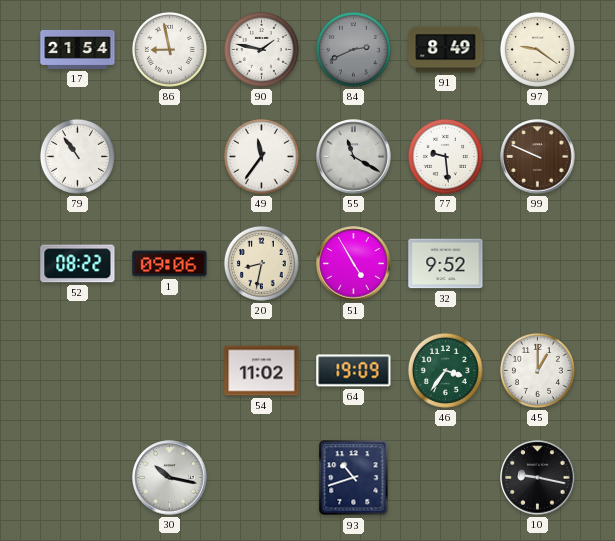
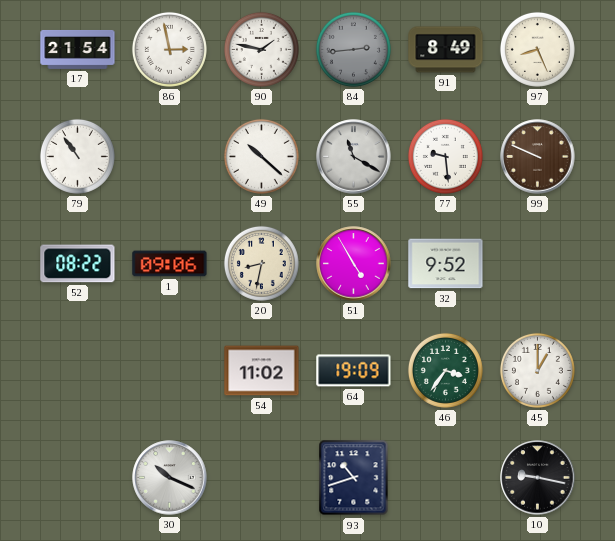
86: 8:58 -> 2:58 (169, 49)
84: 2:41 -> 2:44 (353, 49)
97: 9:21 -> 8:26 (537, 49)
49: 11:36 -> 10:22 (261, 156)
30: 10:17 -> 10:19 (170, 478)
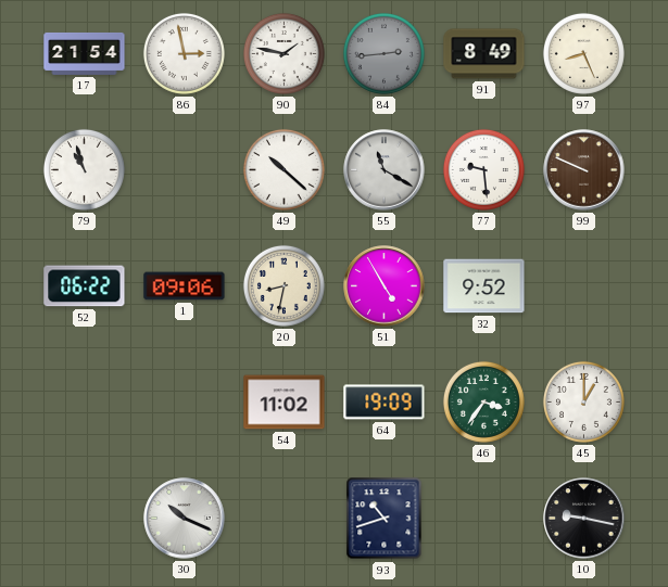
79: 10:54 -> 10:57 (84, 169)
52: 08:22 -> 06:22 (85, 286)
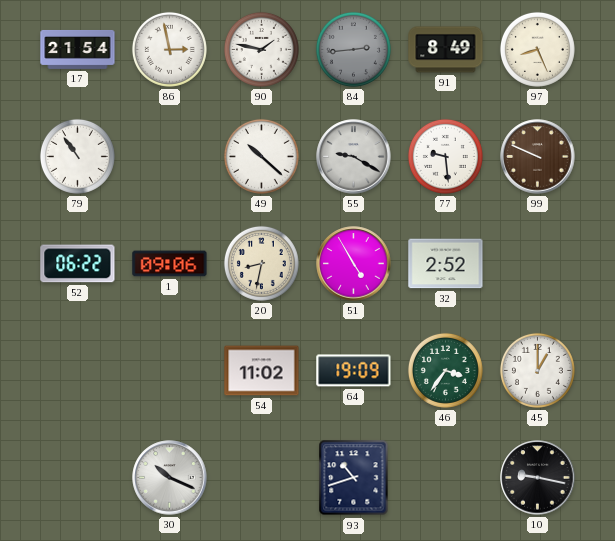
79: 10:57 -> 10:54 (77, 156)
55: 11:20 -> 9:20 (354, 157)
32: 9:52 -> 2:52 (446, 264)
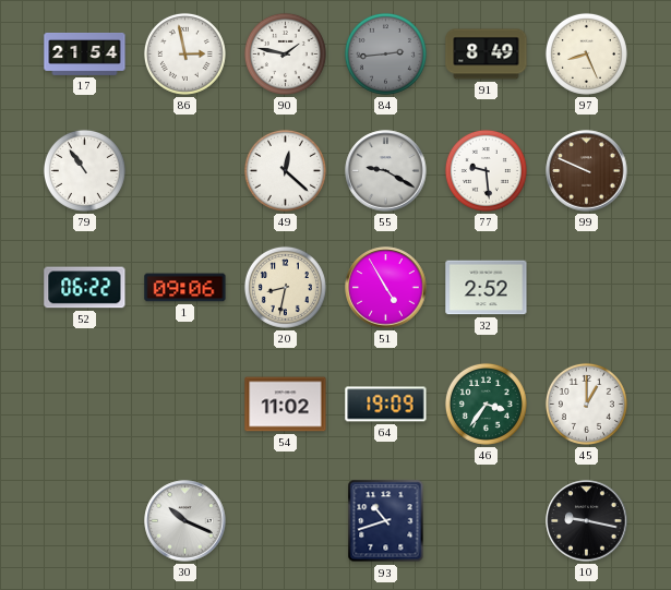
49: 10:22 -> 12:22 (285, 170)
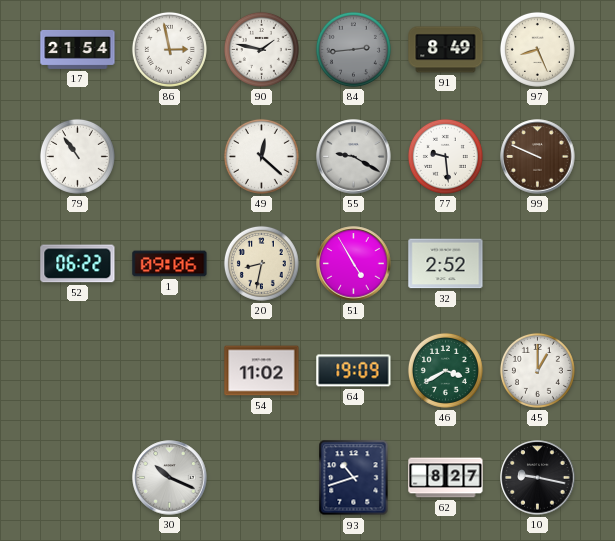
46: 3:36 -> 3:40 (445, 370)
62: none -> 8:27 (446, 478)
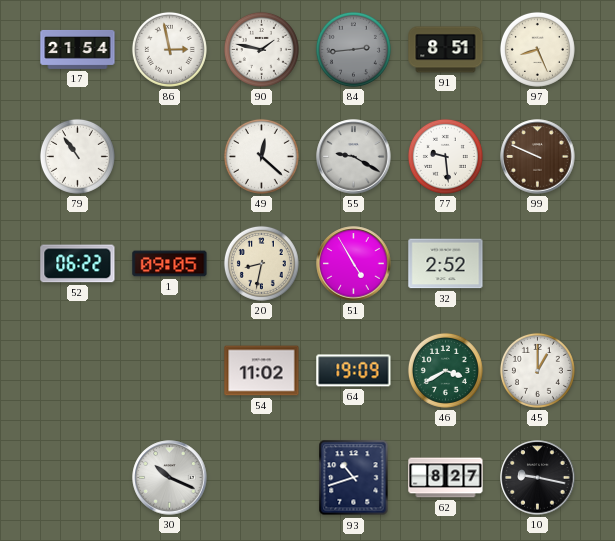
91: 8:49 -> 8:51 (446, 50)
1: 09:06 -> 09:05 (170, 264)
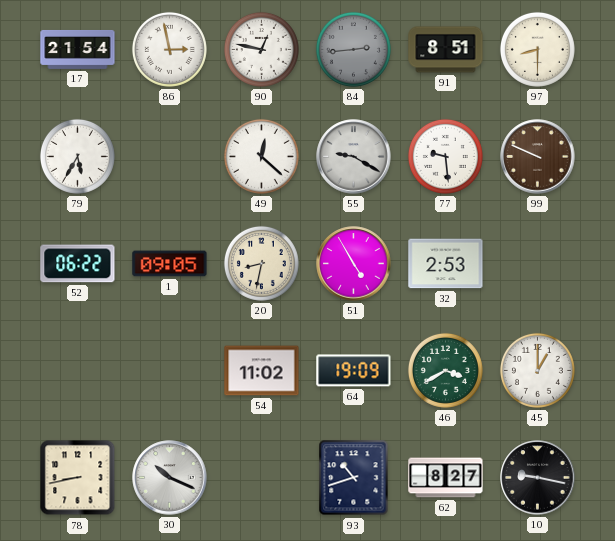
90: 1:47 -> 12:47 (261, 49)
97: 8:26 -> 8:30 (537, 49)
79: 10:54 -> 5:35 (77, 156)
32: 2:52 -> 2:53 (446, 264)
78: none -> 8:43 (78, 478)
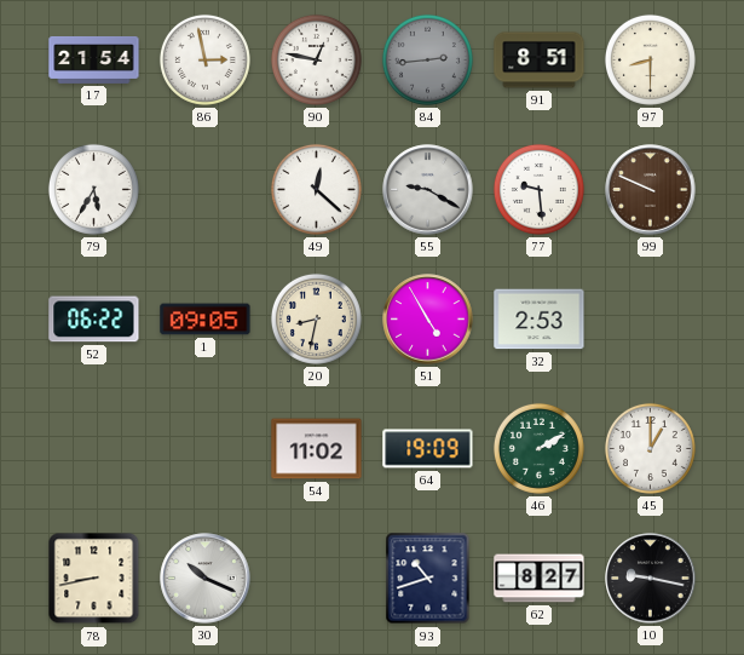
46: 3:40 -> 2:10 (538, 448)
